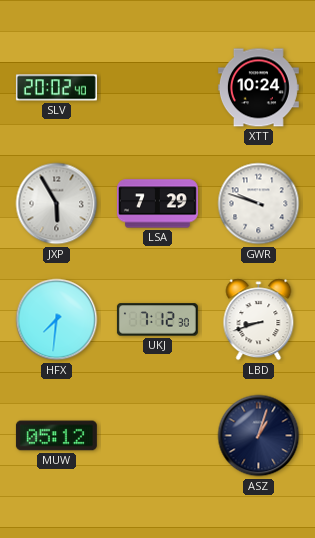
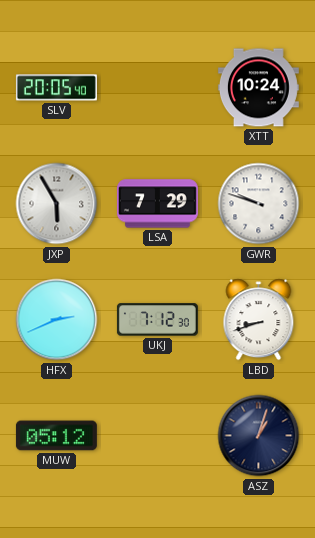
SLV: 20:02 -> 20:05 (56, 88)
HFX: 7:31 -> 2:41 (57, 320)
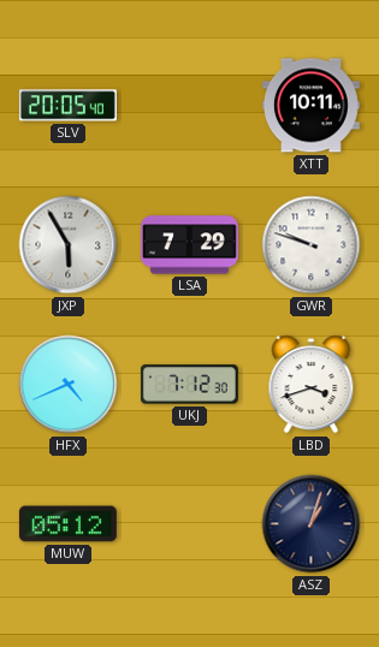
XTT: 10:24 -> 10:11 (310, 106)
HFX: 2:41 -> 4:41 (69, 385)
LBD: 8:42 -> 3:42 (312, 385)
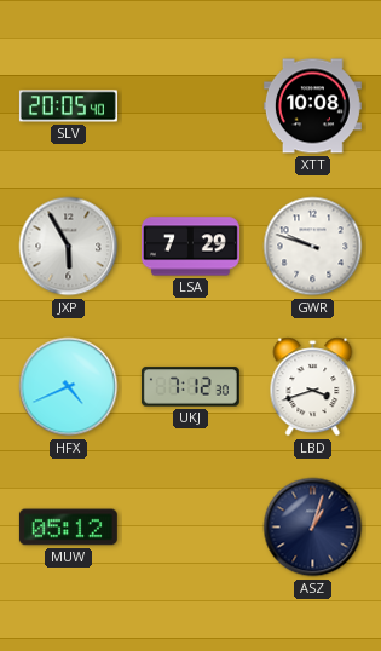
XTT: 10:11 -> 10:08 (312, 106)
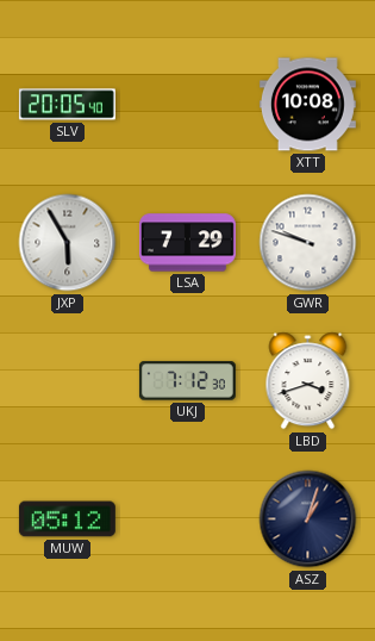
HFX: 4:41 -> none (69, 387)
